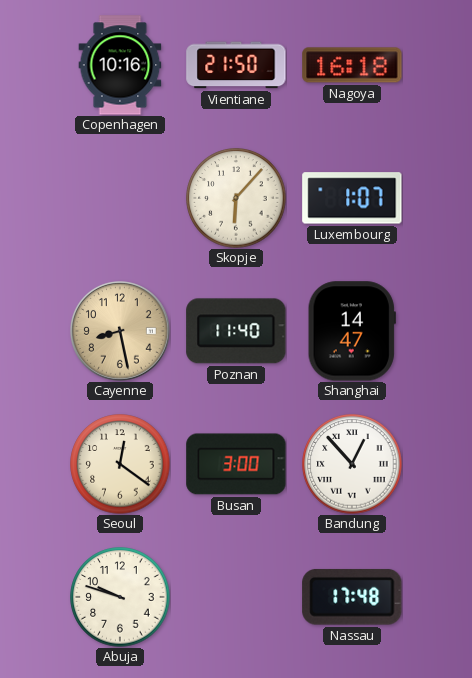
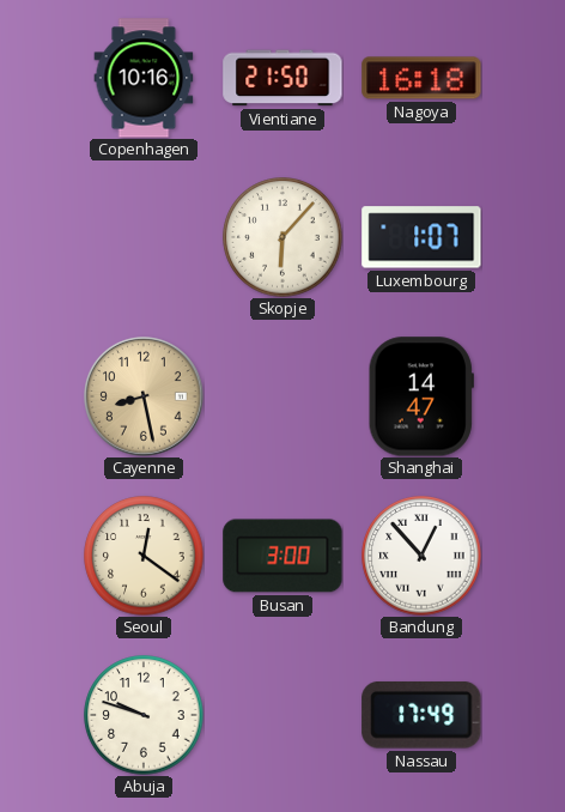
Poznan: 11:40 -> none (236, 331)
Nassau: 17:48 -> 17:49 (421, 715)
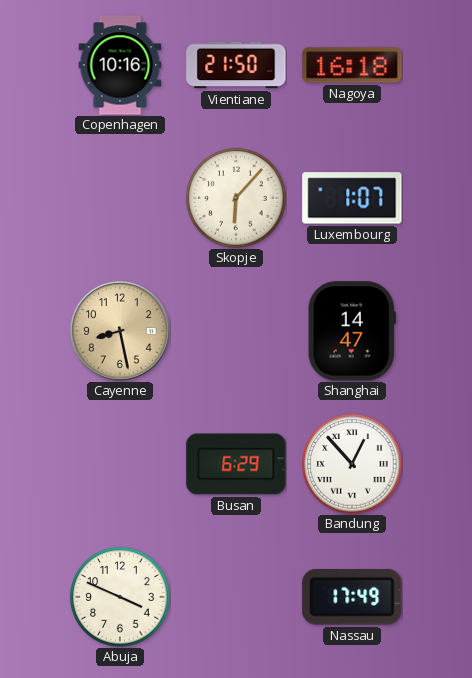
Seoul: 12:21 -> none (144, 556)
Busan: 3:00 -> 6:29 (236, 464)
Abuja: 9:48 -> 3:49 (120, 597)
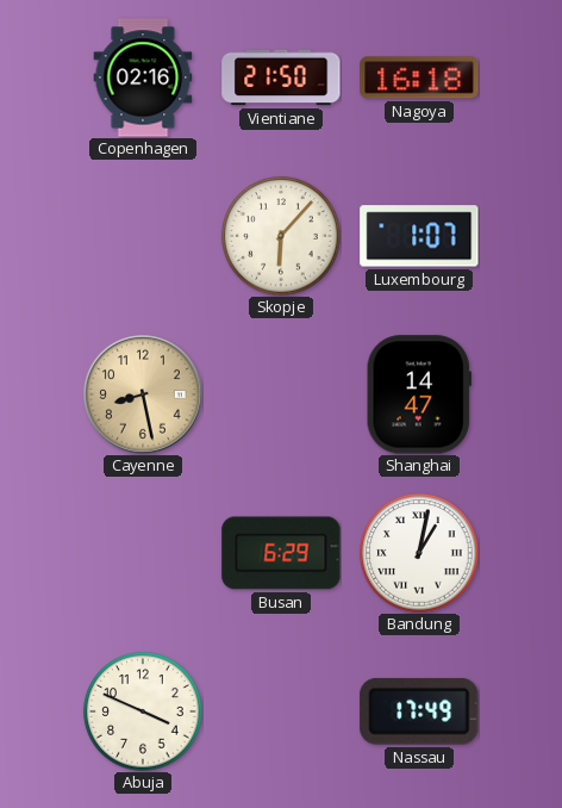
Copenhagen: 10:16 -> 02:16 (143, 77)
Bandung: 12:53 -> 1:02 (419, 553)
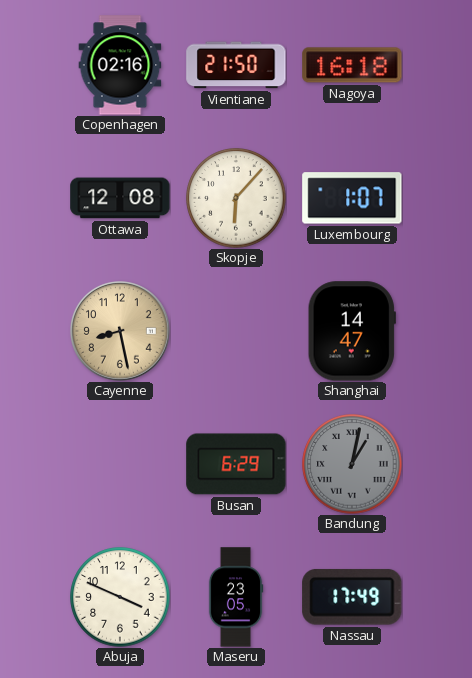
Ottawa: none -> 12:08 (120, 198)
Bandung dial: white -> grey (352, 464)
Maseru: none -> 23:05 (236, 597)
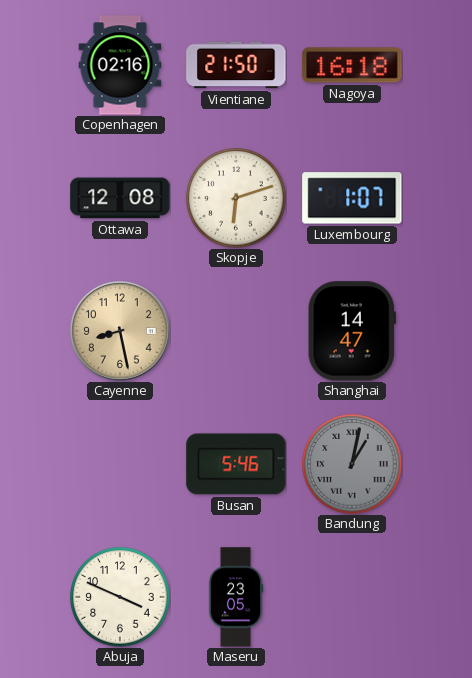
Skopje: 6:07 -> 6:12 (236, 198)
Busan: 6:29 -> 5:46 (236, 464)
Nassau: 17:49 -> none (352, 597)
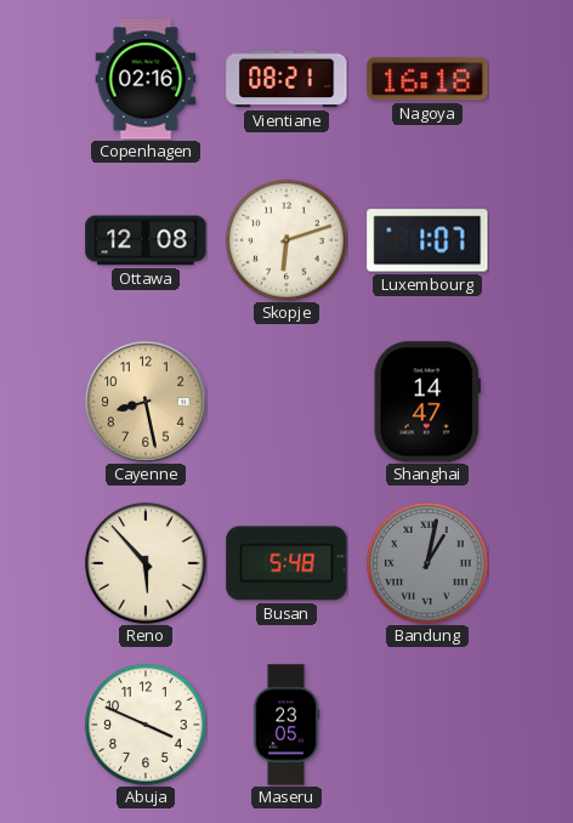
Vientiane: 21:50 -> 08:21 (286, 79)
Reno: none -> 5:53 (146, 563)
Busan: 5:46 -> 5:48 (286, 563)
